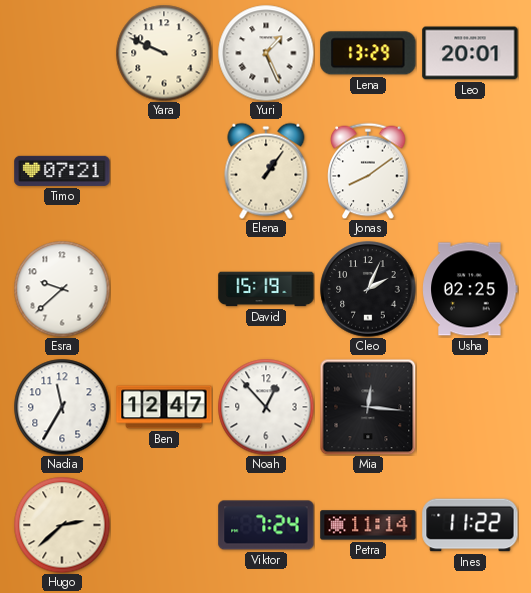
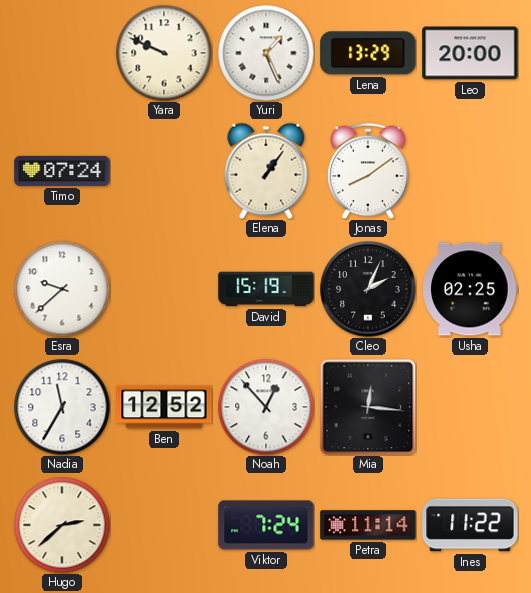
Leo: 20:01 -> 20:00 (470, 53)
Timo: 07:21 -> 07:24 (62, 171)
Ben: 12:47 -> 12:52 (164, 407)
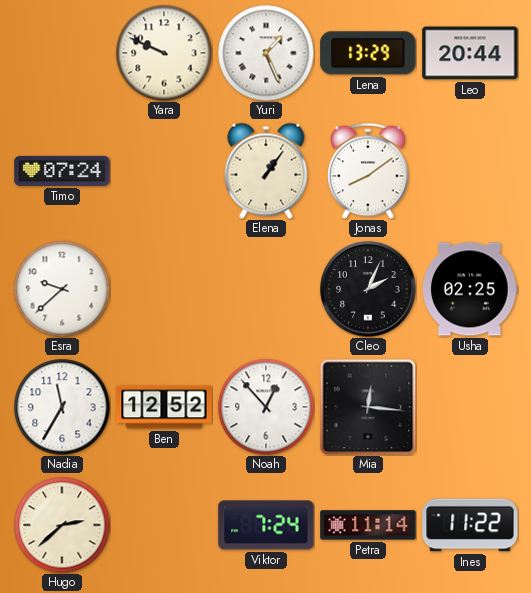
Leo: 20:00 -> 20:44 (470, 53)
David: 15:19 -> none (266, 289)
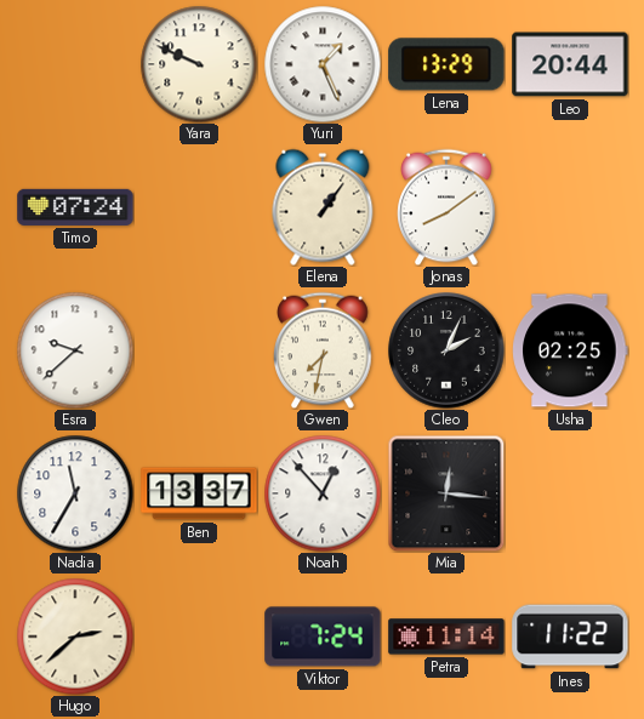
Gwen: none -> 7:32 (323, 350)
Ben: 12:52 -> 13:37 (199, 493)
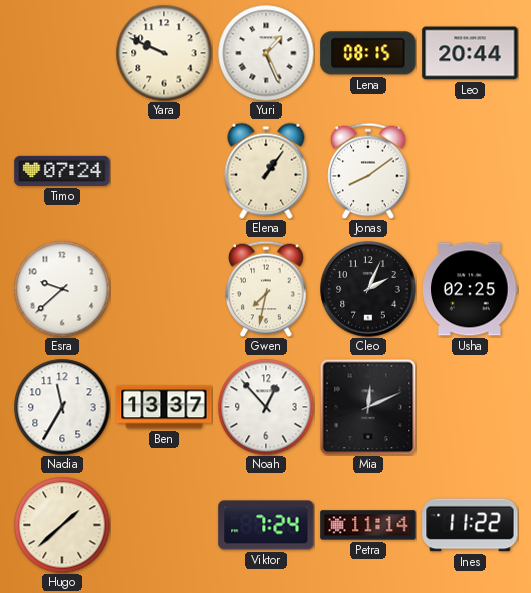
Lena: 13:29 -> 08:15 (368, 53)
Mia: 12:16 -> 12:11 (368, 407)
Hugo: 2:38 -> 1:38 (62, 525)
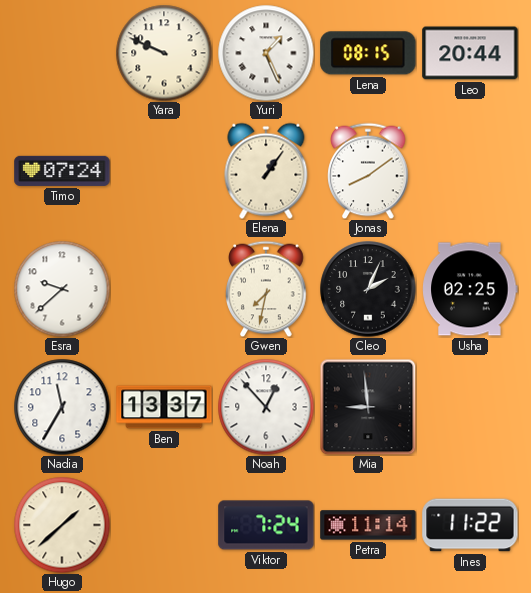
Mia: 12:11 -> 8:59 (368, 407)
